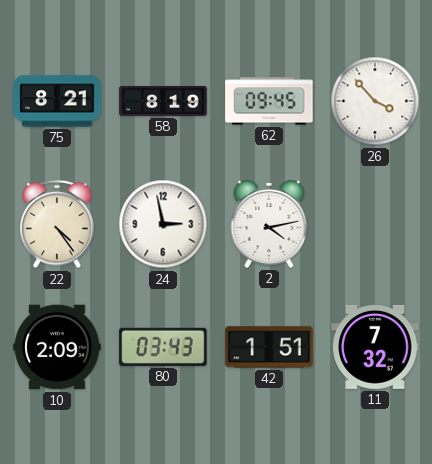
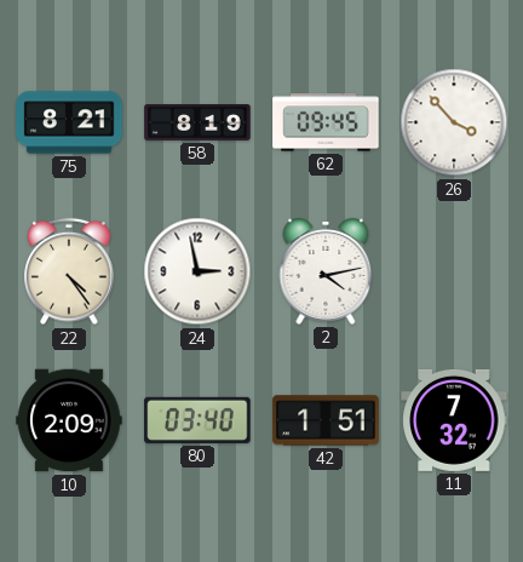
80: 03:43 -> 03:40 (197, 420)
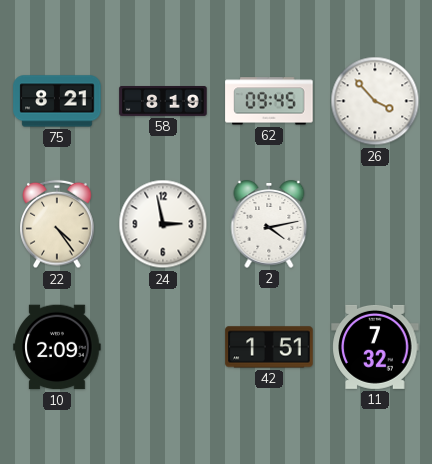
80: 03:40 -> none (197, 420)
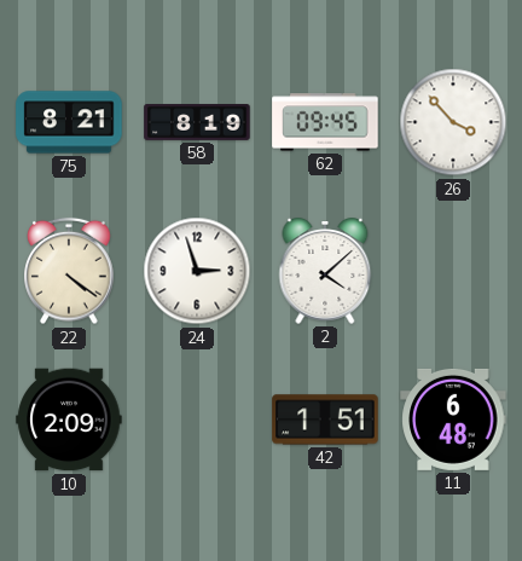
22: 4:24 -> 4:21 (69, 271)
24: 2:58 -> 2:57 (197, 271)
2: 4:13 -> 4:08 (325, 271)
11: 7:32 -> 6:48 (453, 420)
